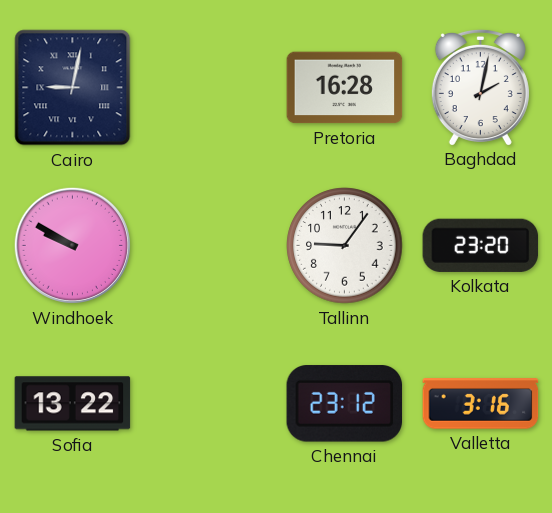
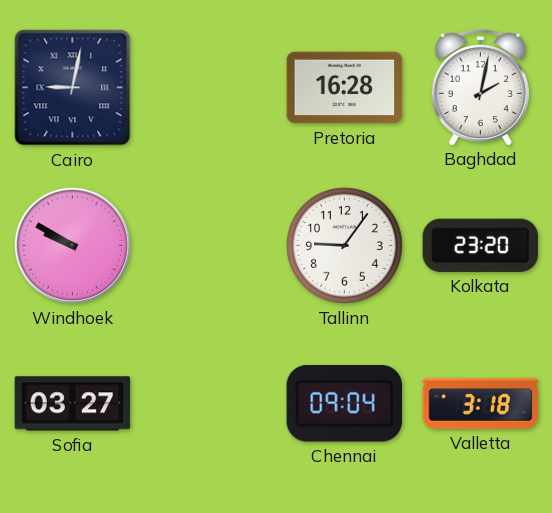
Sofia: 13:22 -> 03:27 (73, 404)
Chennai: 23:12 -> 09:04 (345, 404)
Valletta: 3:16 -> 3:18 (481, 404)
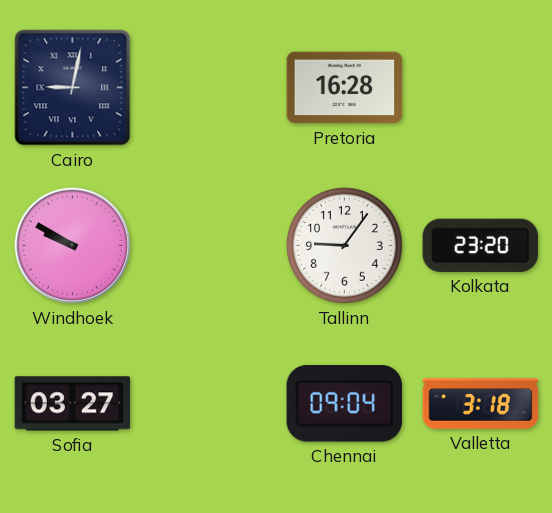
Baghdad: 2:02 -> none (480, 87)
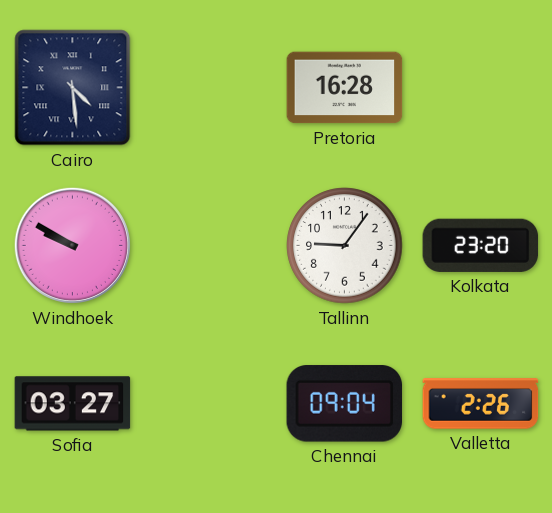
Cairo: 9:02 -> 4:29 (73, 88)
Valletta: 3:18 -> 2:26 (481, 404)
